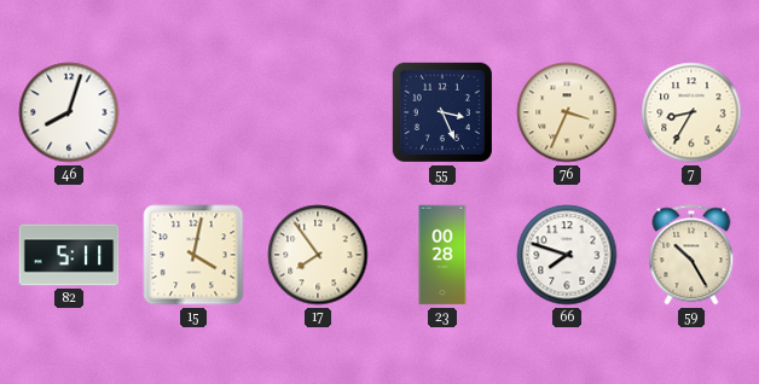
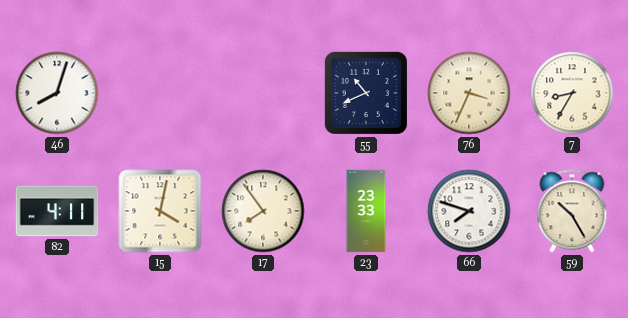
55: 3:26 -> 10:41 (366, 93)
82: 5:11 -> 4:11 (57, 211)
23: 00:28 -> 23:33 (366, 211)
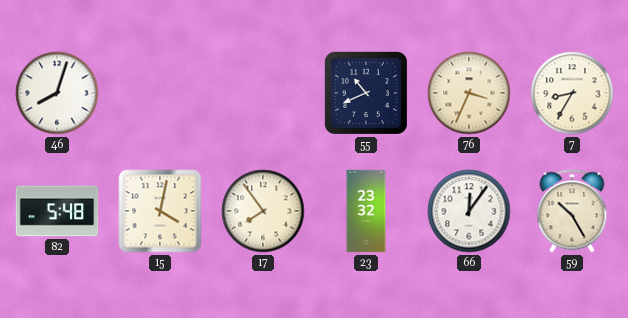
82: 4:11 -> 5:48 (57, 211)
23: 23:33 -> 23:32 (366, 211)
66: 7:48 -> 12:06 (469, 211)
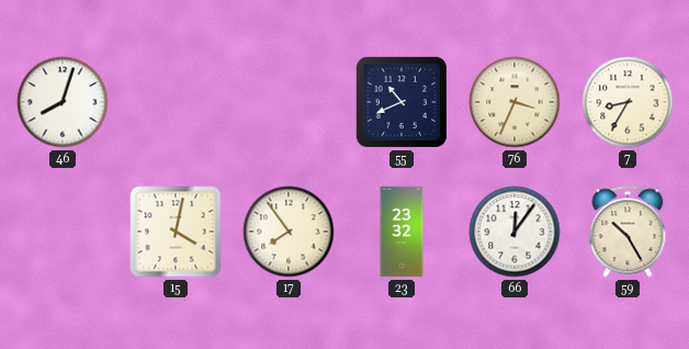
82: 5:48 -> none (57, 211)
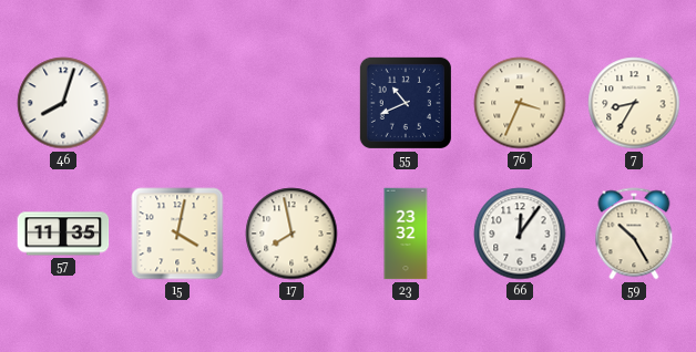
57: none -> 11:35 (63, 234)
17: 7:54 -> 7:58 (291, 234)
